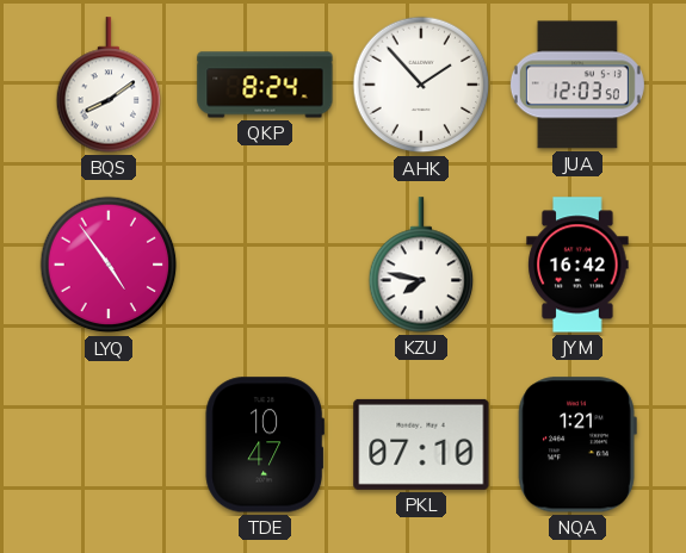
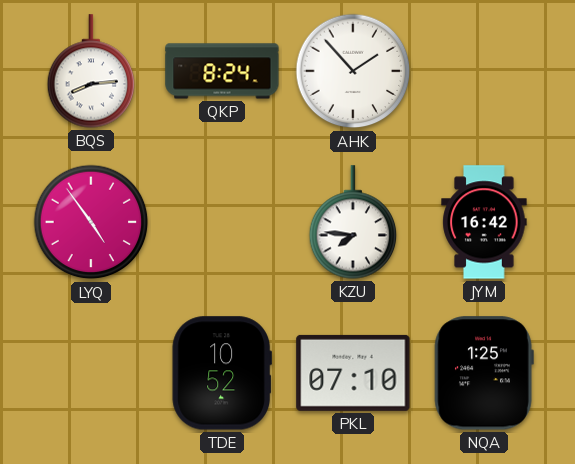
BQS: 8:09 -> 8:14 (91, 71)
JUA: 12:03 -> none (577, 85)
KZU: 7:47 -> 7:46 (353, 222)
TDE: 10:47 -> 10:52 (222, 373)
NQA: 1:21 -> 1:25 (484, 373)
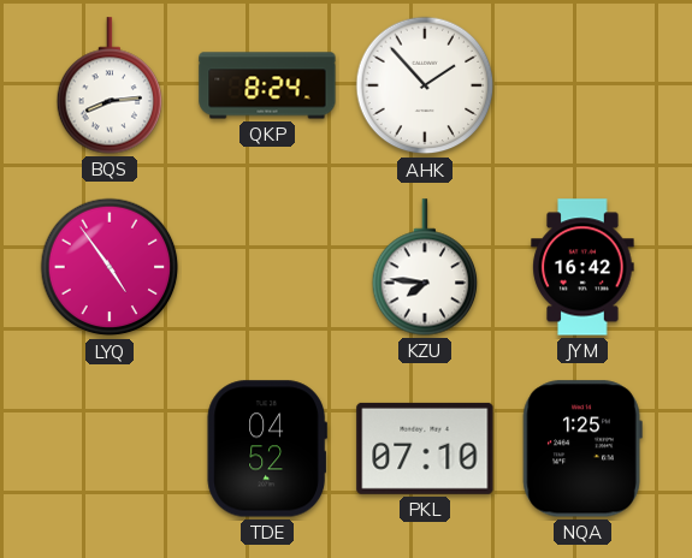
TDE: 10:52 -> 04:52 (267, 449)
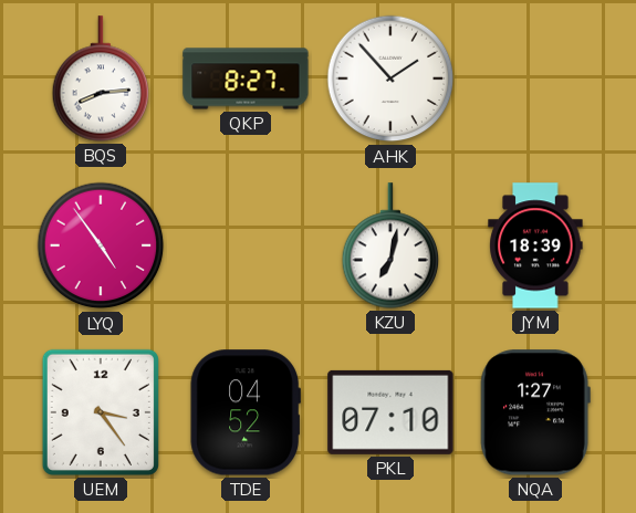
QKP: 8:24 -> 8:27 (246, 78)
KZU: 7:46 -> 7:02 (390, 245)
JYM: 16:42 -> 18:39 (535, 245)
UEM: none -> 3:24 (101, 412)
NQA: 1:25 -> 1:27 (535, 412)
